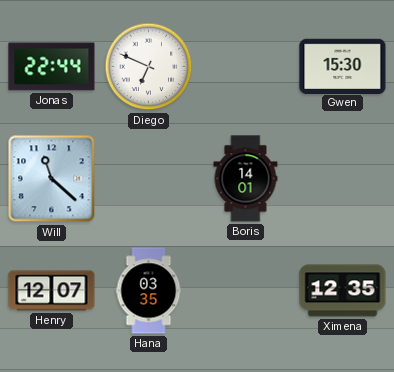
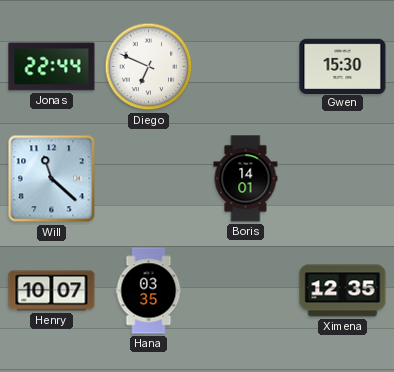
Henry: 12:07 -> 10:07 (52, 291)
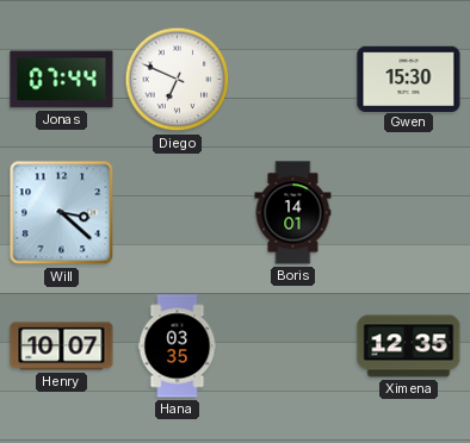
Jonas: 22:44 -> 07:44 (62, 80)
Will: 11:22 -> 3:22 (62, 213)
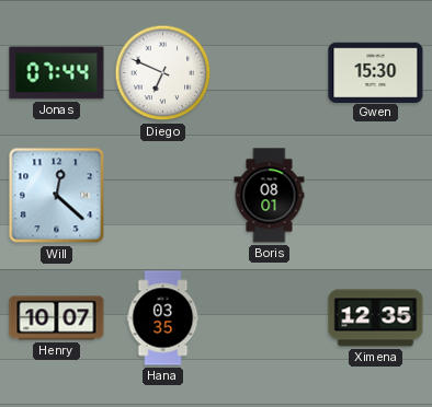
Will: 3:22 -> 12:22 (57, 196)
Boris: 14:01 -> 08:01 (270, 196)
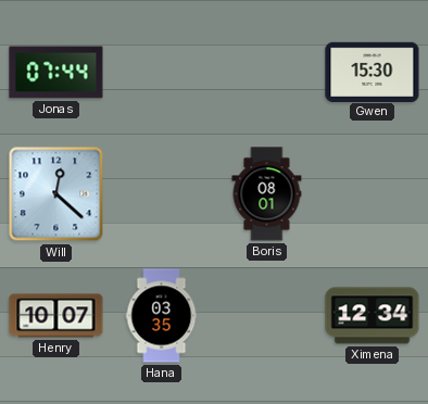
Diego: 6:49 -> none (163, 73)
Ximena: 12:35 -> 12:34 (373, 316)
